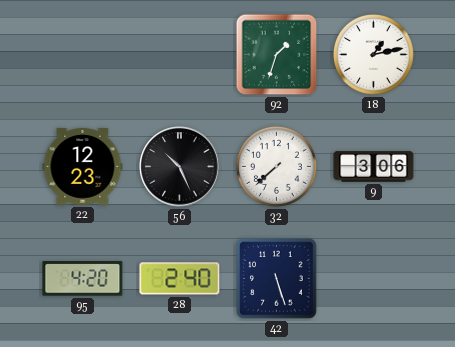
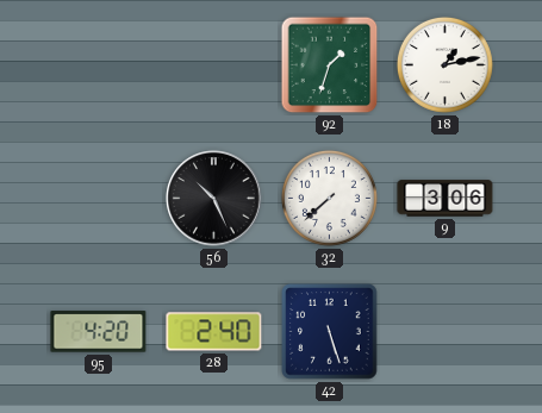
22: 12:23 -> none (83, 167)
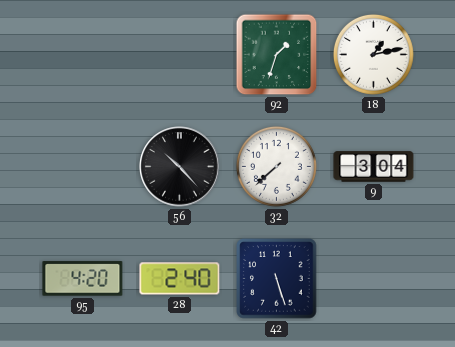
56: 10:26 -> 10:23 (180, 167)
9: 3:06 -> 3:04 (374, 167)
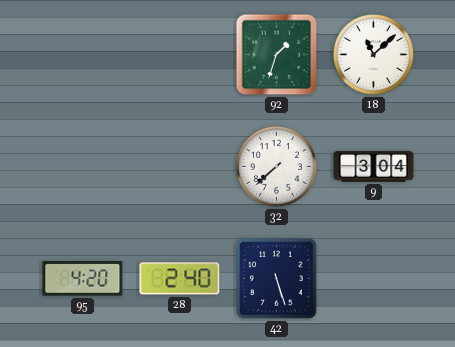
18: 1:13 -> 11:08 (373, 54)
56: 10:23 -> none (180, 167)
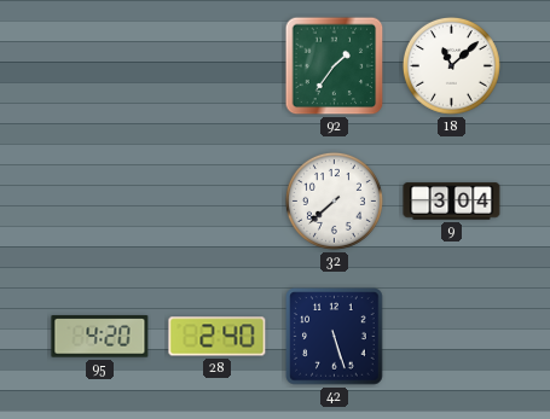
92: 1:33 -> 1:36 (335, 66)
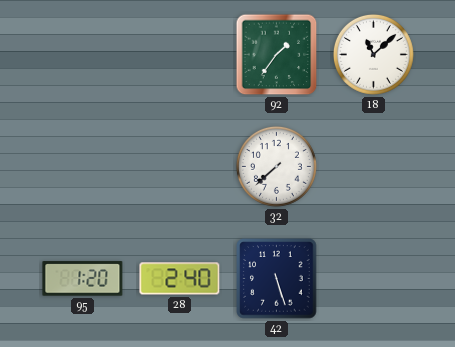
9: 3:04 -> none (452, 202)
95: 4:20 -> 1:20 (83, 279)
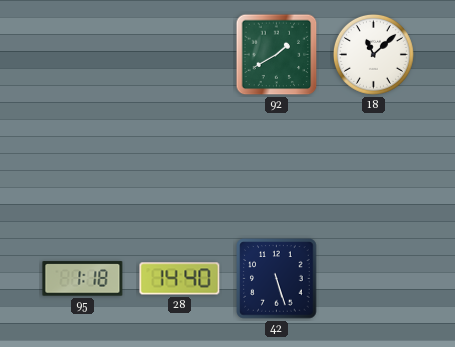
92: 1:36 -> 1:40 (277, 55)
32: 7:38 -> none (276, 166)
95: 1:20 -> 1:18 (83, 279)
28: 2:40 -> 14:40 (180, 279)
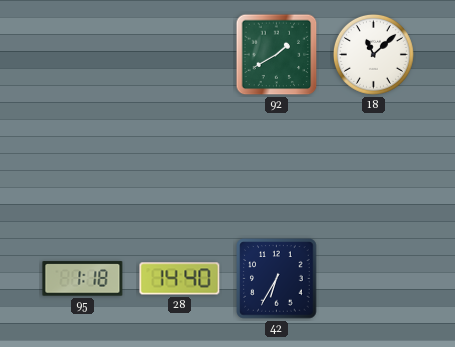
42: 5:27 -> 6:35 (277, 279)
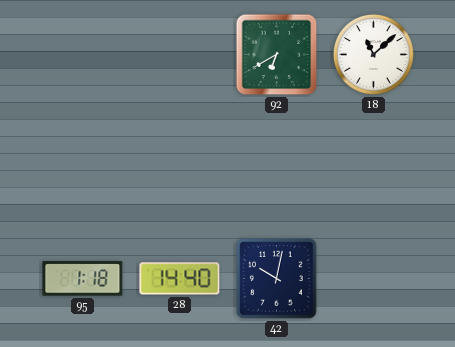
92: 1:40 -> 6:40 (277, 55)
42: 6:35 -> 10:02 (277, 279)
